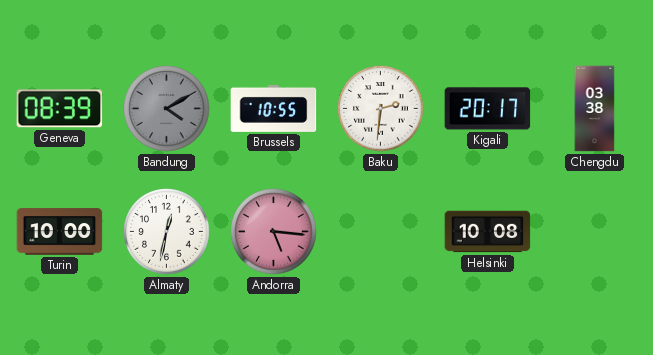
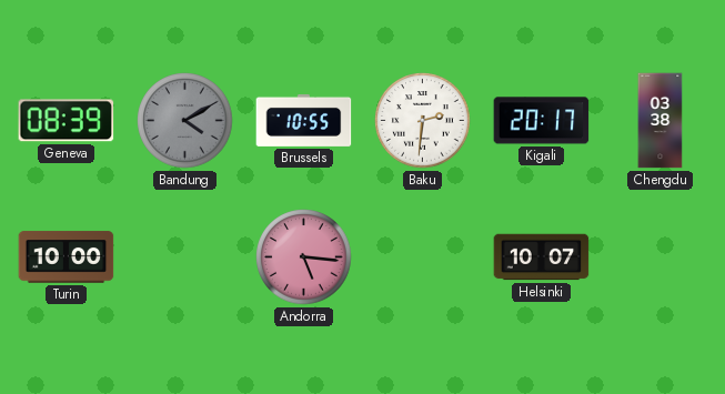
Almaty: 12:32 -> none (167, 232)
Helsinki: 10:08 -> 10:07 (542, 257)
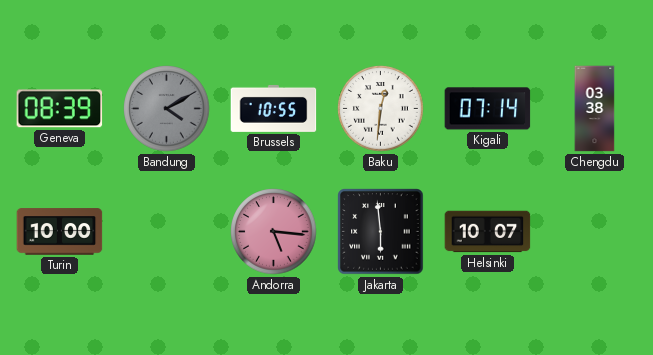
Baku: 2:31 -> 12:31 (381, 109)
Kigali: 20:17 -> 07:14 (488, 109)
Jakarta: none -> 5:59 (381, 232)
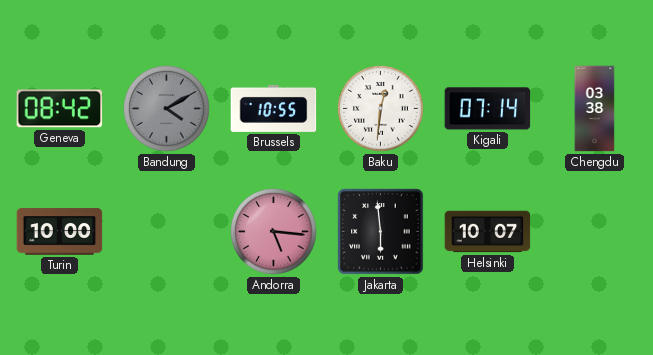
Geneva: 08:39 -> 08:42 (60, 109)
